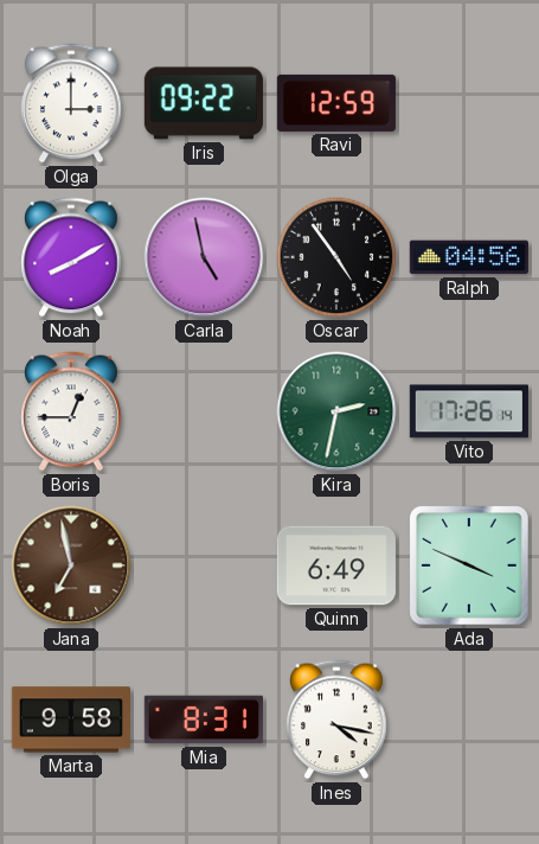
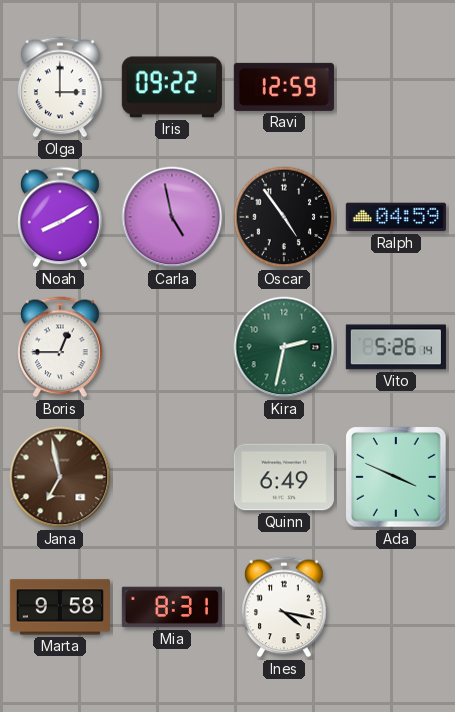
Ralph: 04:56 -> 04:59 (396, 217)
Vito: 17:26 -> 5:26 (396, 347)
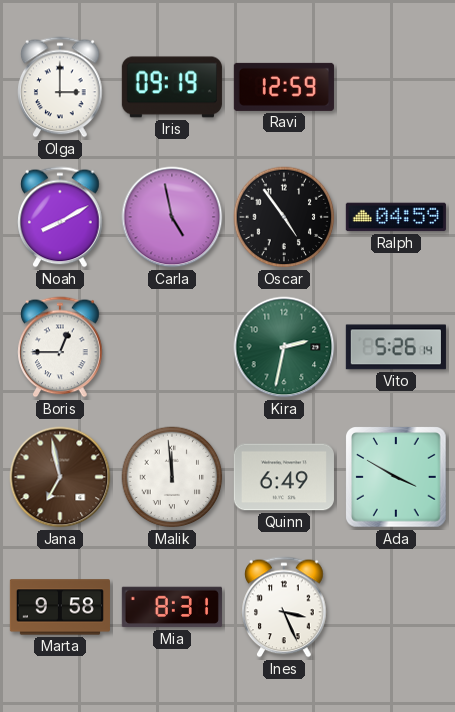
Iris: 09:22 -> 09:19 (172, 87)
Malik: none -> 11:59 (172, 477)
Ada: 3:49 -> 3:50 (397, 478)
Ines: 4:17 -> 3:26 (284, 607)
